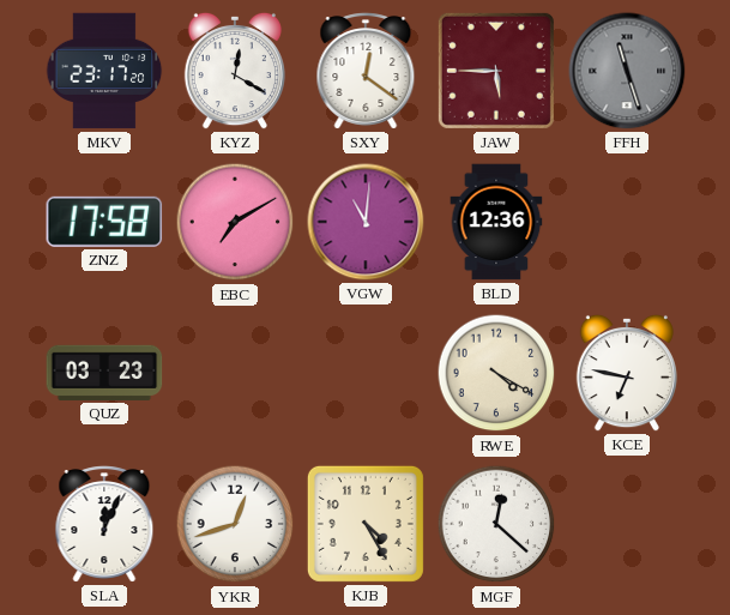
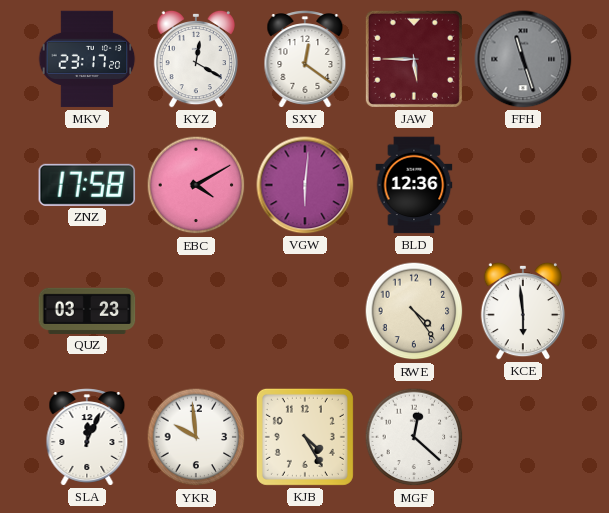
EBC: 7:10 -> 4:10 (196, 185)
VGW: 11:01 -> 6:01 (305, 185)
RWE: 4:20 -> 4:24 (414, 311)
KCE: 6:47 -> 5:59 (522, 311)
YKR: 12:42 -> 9:59 (196, 437)
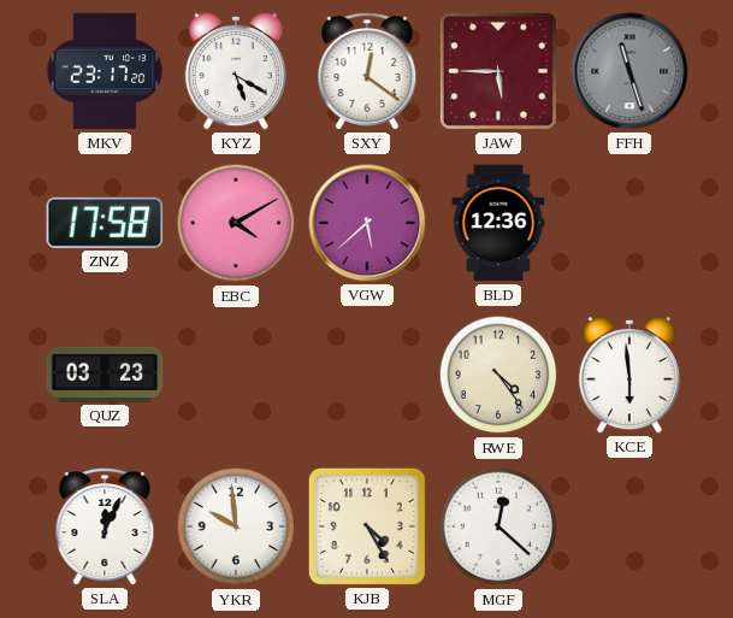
KYZ: 12:20 -> 5:20 (235, 71)
VGW: 6:01 -> 5:38 (367, 223)
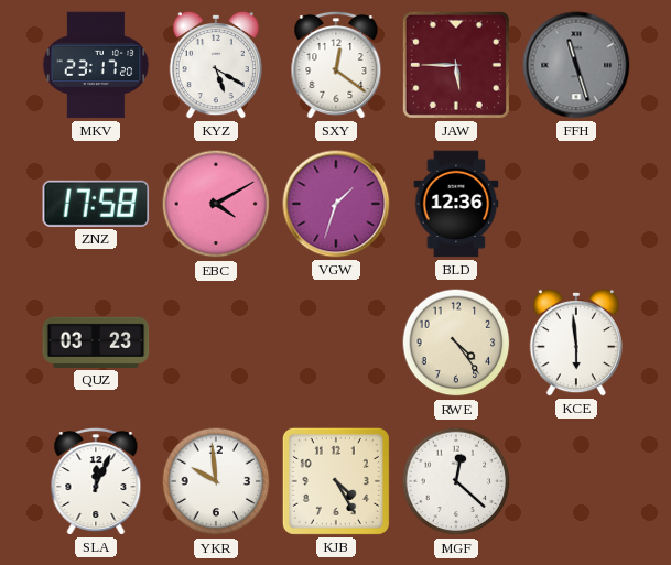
VGW: 5:38 -> 1:33 (336, 204)
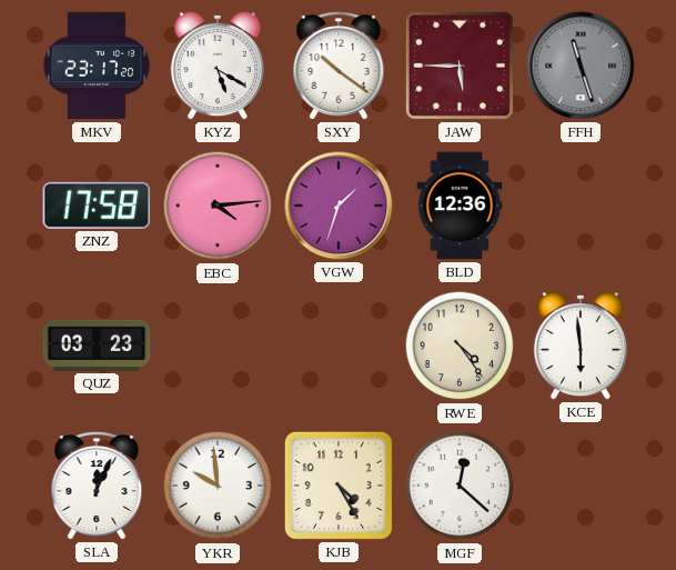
SXY: 12:21 -> 10:21 (339, 66)
EBC: 4:10 -> 4:14 (218, 206)
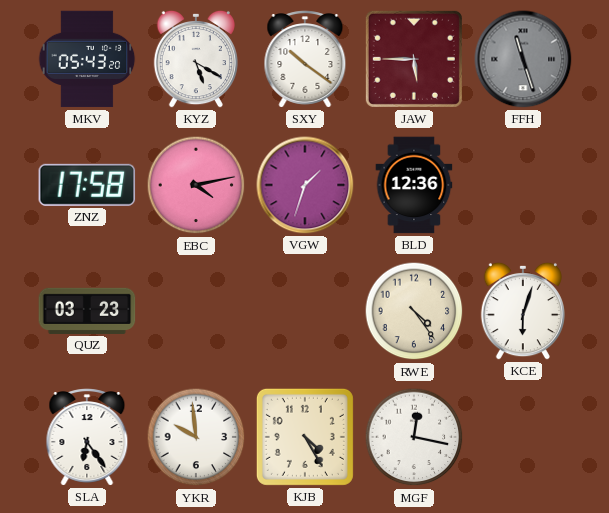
MKV: 23:17 -> 05:43 (87, 59)
EBC: 4:14 -> 4:13 (196, 185)
KCE: 5:59 -> 6:03 (522, 311)
SLA: 12:04 -> 6:24 (87, 437)
MGF: 12:22 -> 12:17 (414, 437)
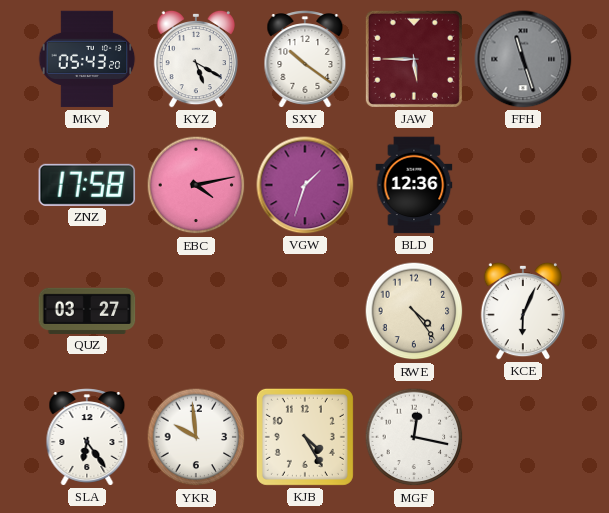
QUZ: 03:23 -> 03:27 (87, 311)
KCE: 6:03 -> 6:04 (522, 311)
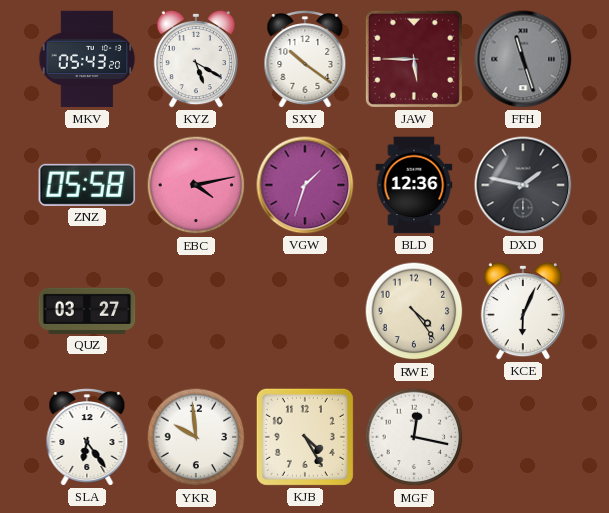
ZNZ: 17:58 -> 05:58 (87, 185)
DXD: none -> 1:47 (523, 185)
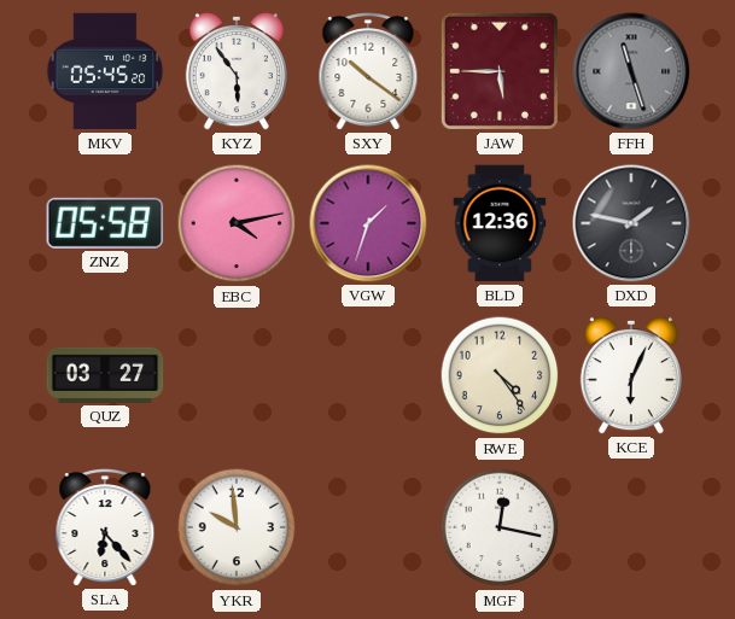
MKV: 05:43 -> 05:45 (105, 71)
KYZ: 5:20 -> 5:54 (235, 71)
SLA: 6:24 -> 6:23 (105, 527)
KJB: 4:25 -> none (305, 437)
